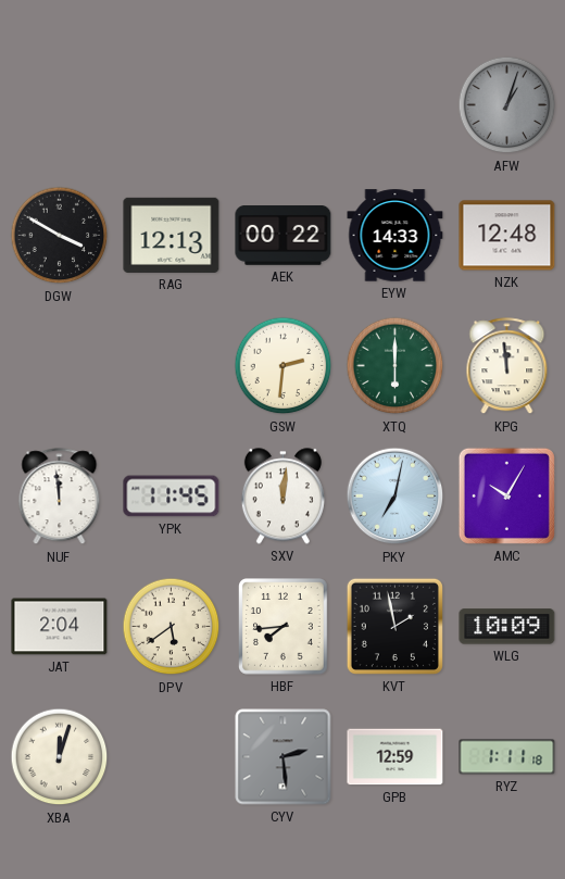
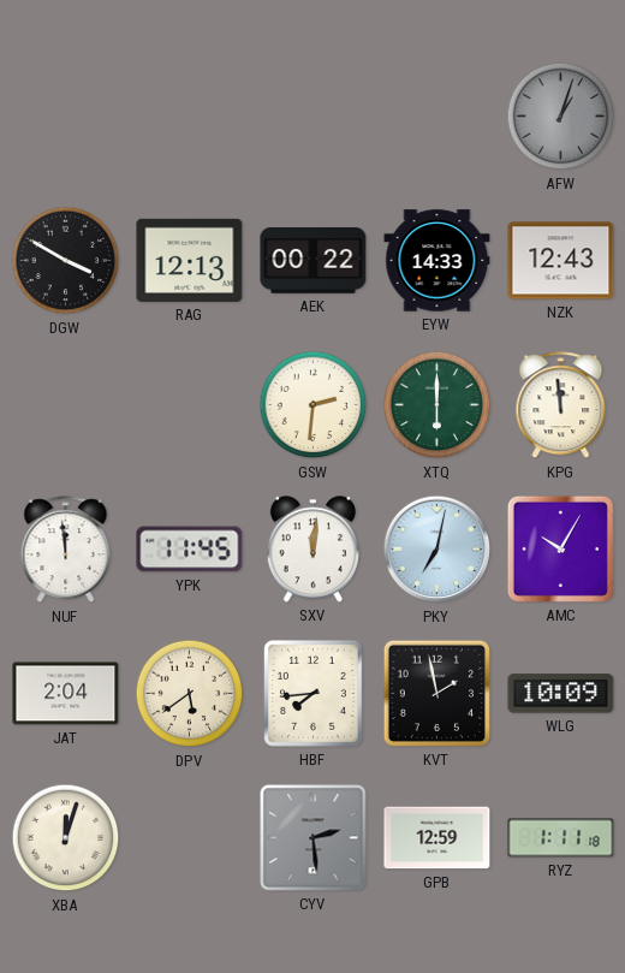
NZK: 12:48 -> 12:43 (561, 261)
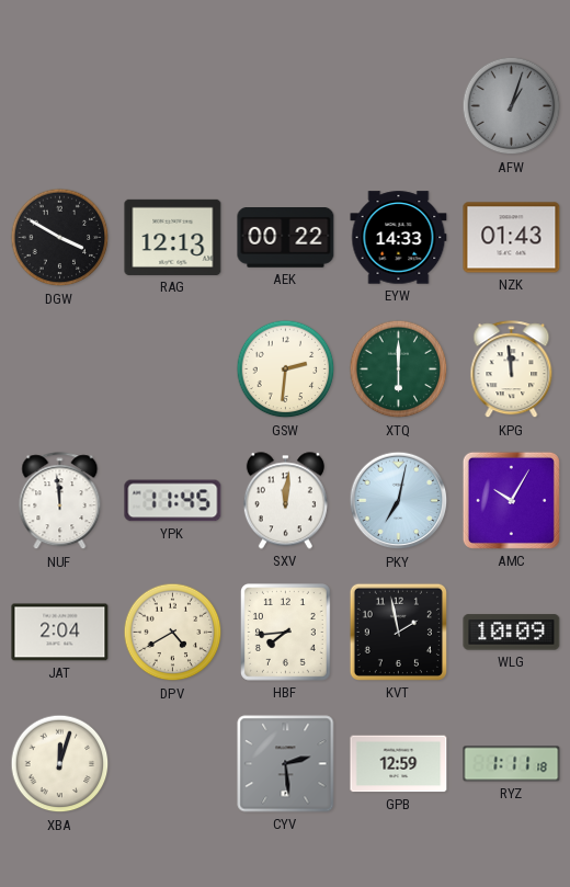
NZK: 12:43 -> 01:43 (512, 238)
DPV: 5:39 -> 4:40 (173, 633)
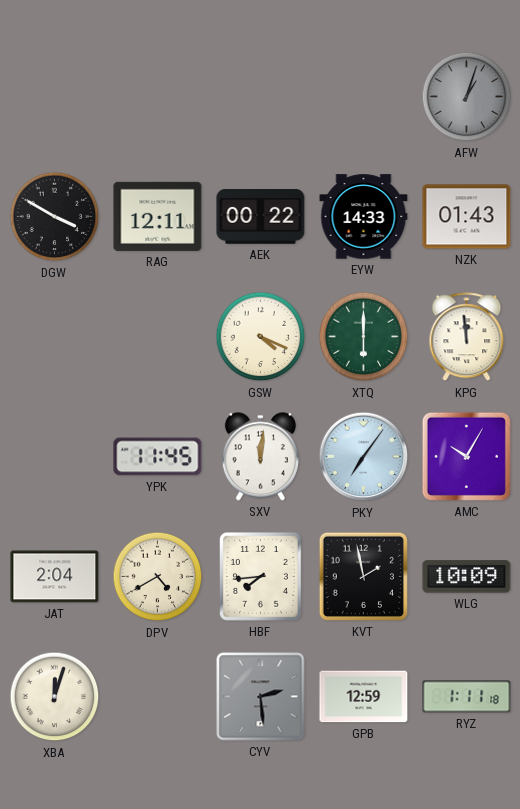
RAG: 12:13 -> 12:11 (158, 216)
GSW: 2:31 -> 4:19 (261, 337)
NUF: 11:59 -> none (60, 501)
PKY: 7:02 -> 7:06 (364, 457)
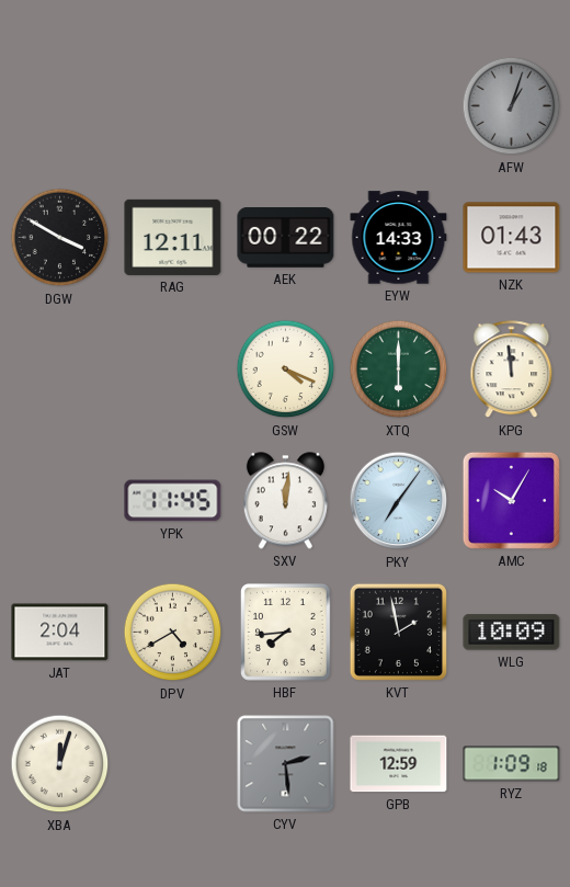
RYZ: 1:11 -> 1:09 (512, 764)
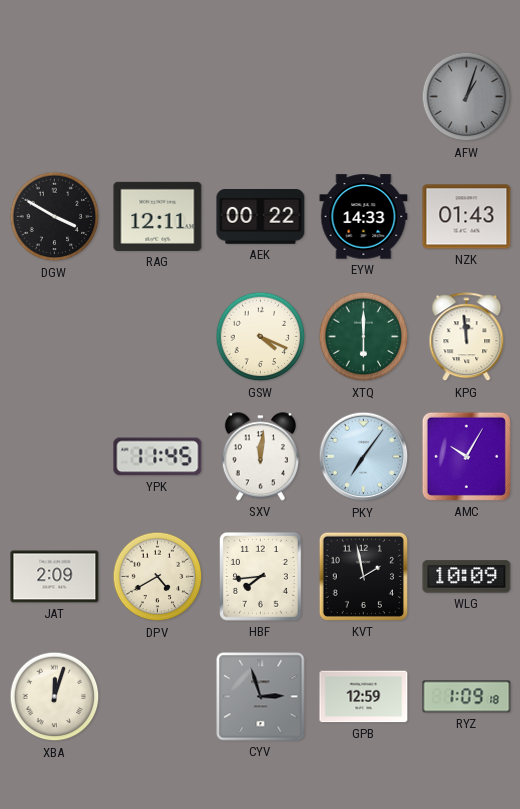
JAT: 2:04 -> 2:09 (55, 577)
CYV: 2:29 -> 2:57 (261, 697)
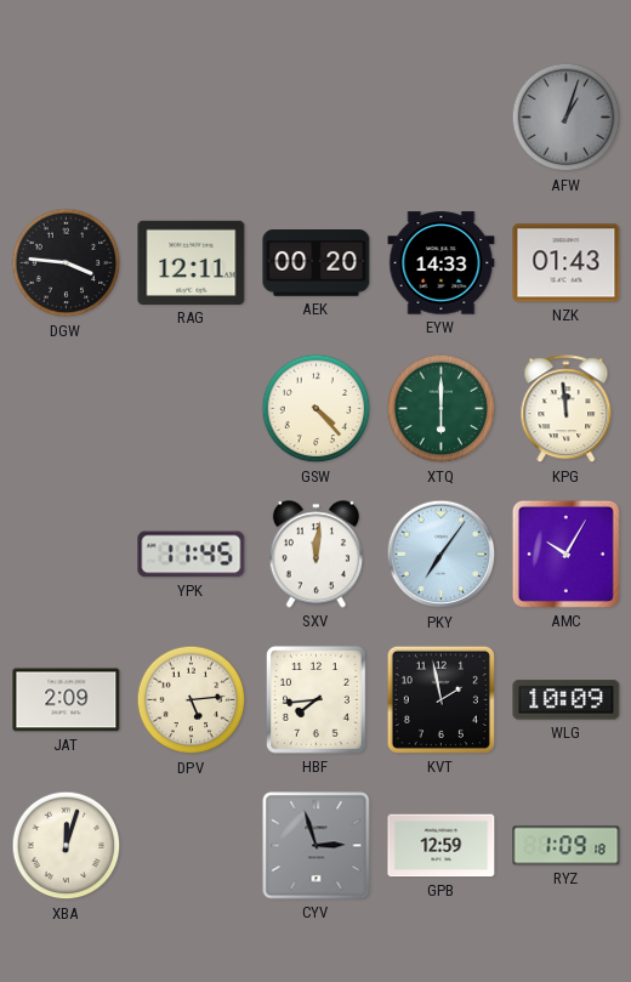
DGW: 3:50 -> 3:46 (67, 263)
AEK: 00:22 -> 00:20 (317, 263)
GSW: 4:19 -> 4:23 (317, 409)
DPV: 4:40 -> 5:14 (192, 700)
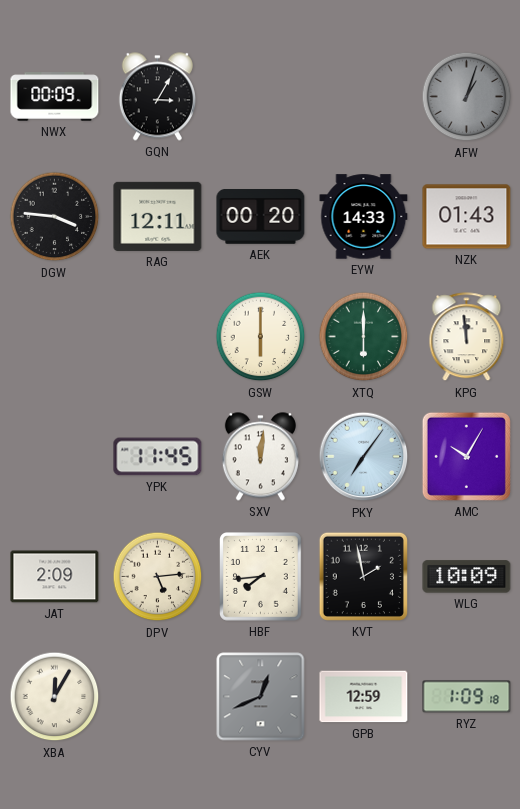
NWX: none -> 00:09 (55, 97)
GQN: none -> 3:05 (157, 97)
GSW: 4:23 -> 6:00 (261, 337)
XBA: 12:03 -> 12:05 (55, 697)
CYV: 2:57 -> 12:41 (261, 697)
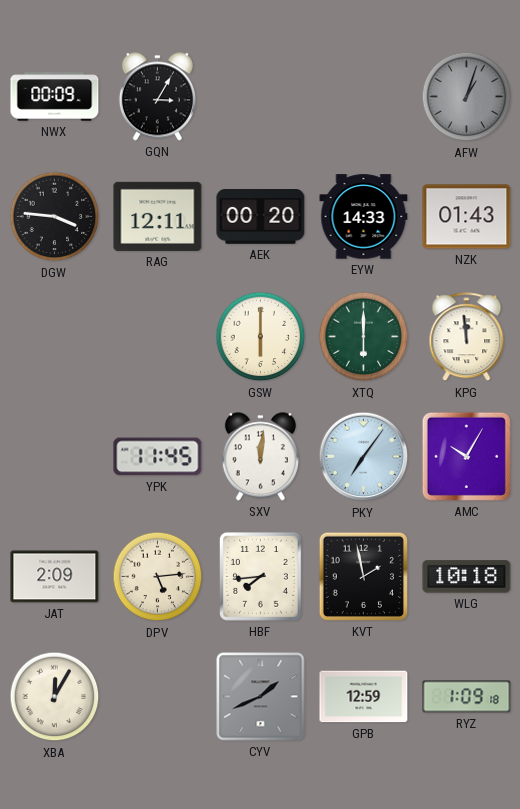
WLG: 10:09 -> 10:18 (467, 577)
CYV: 12:41 -> 1:41 (261, 697)
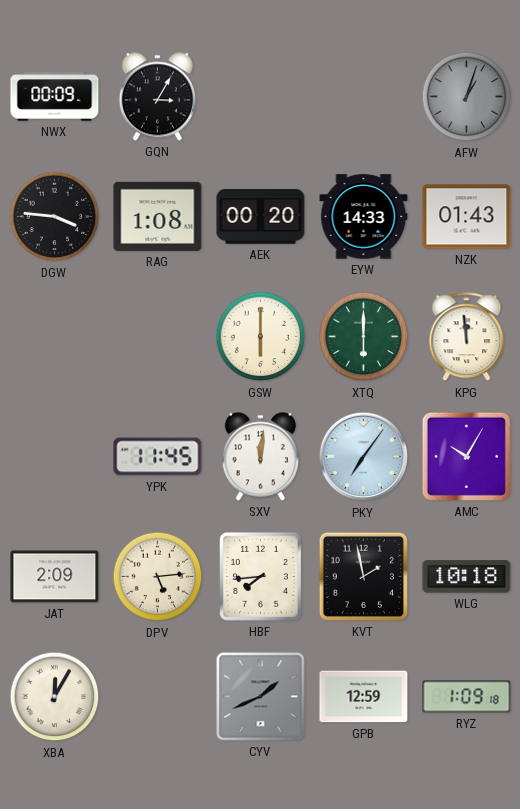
RAG: 12:11 -> 1:08 (158, 216)
